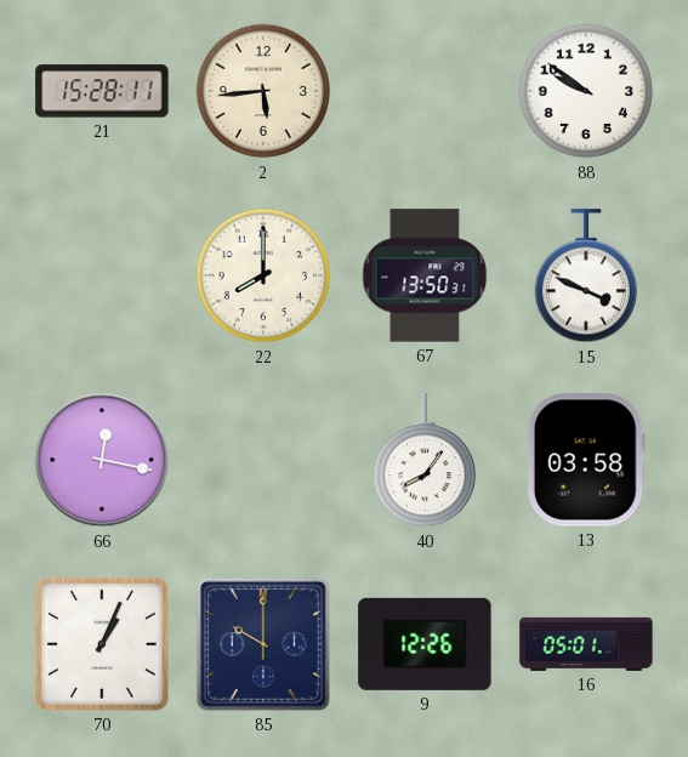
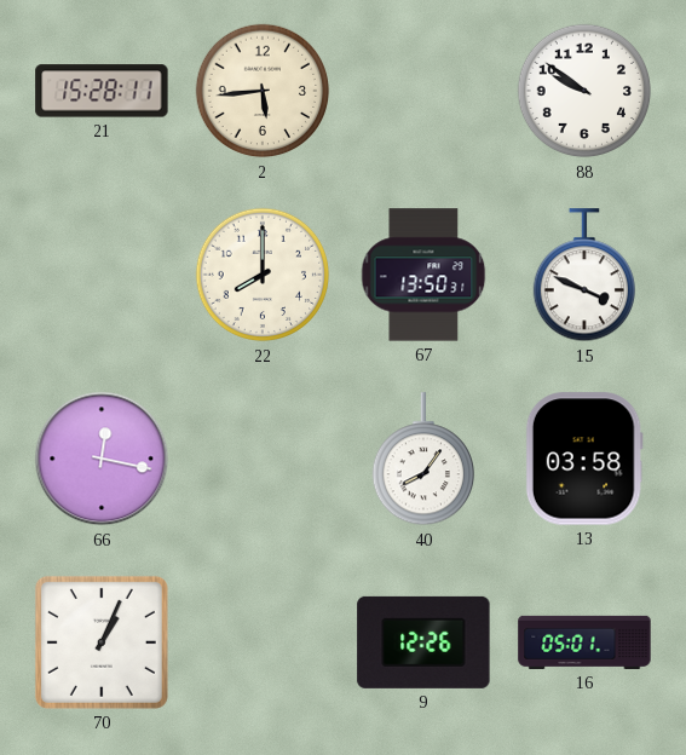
85: 10:00 -> none (263, 644)
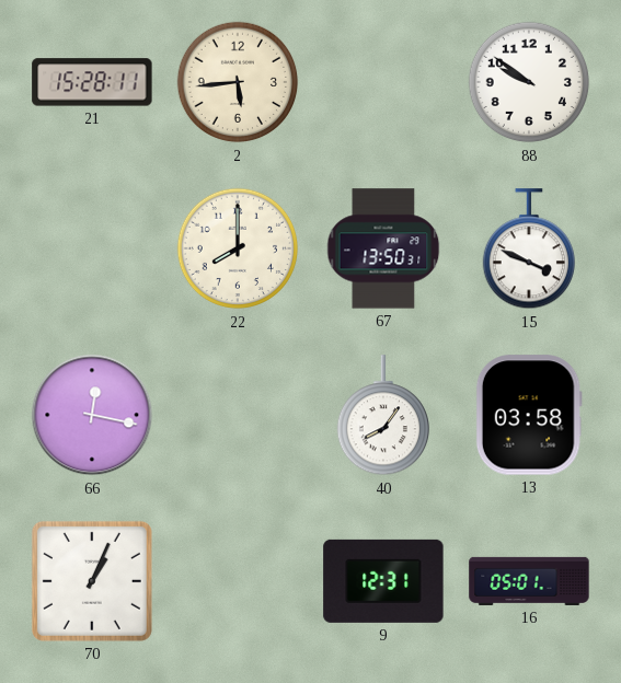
9: 12:26 -> 12:31 (383, 581)
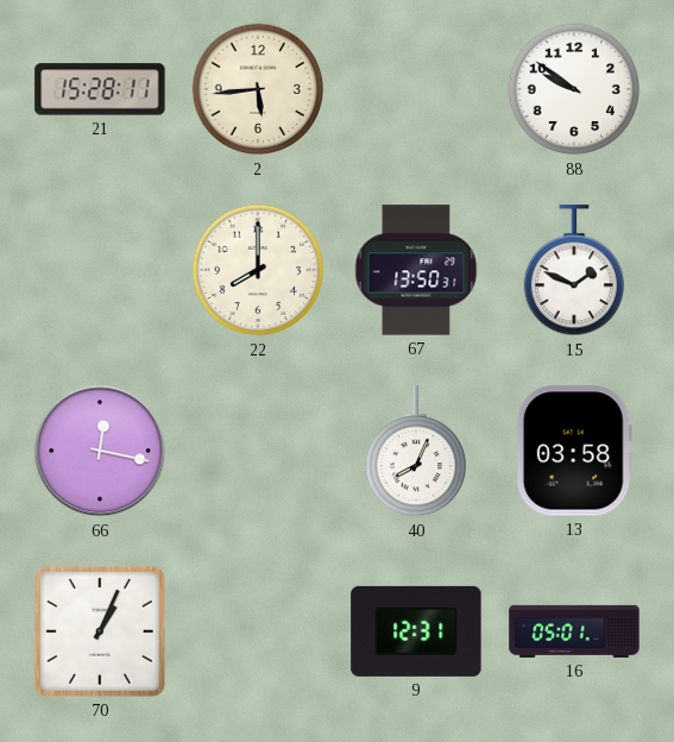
15: 3:49 -> 1:49 (573, 271)
40: 8:06 -> 8:04 (415, 452)
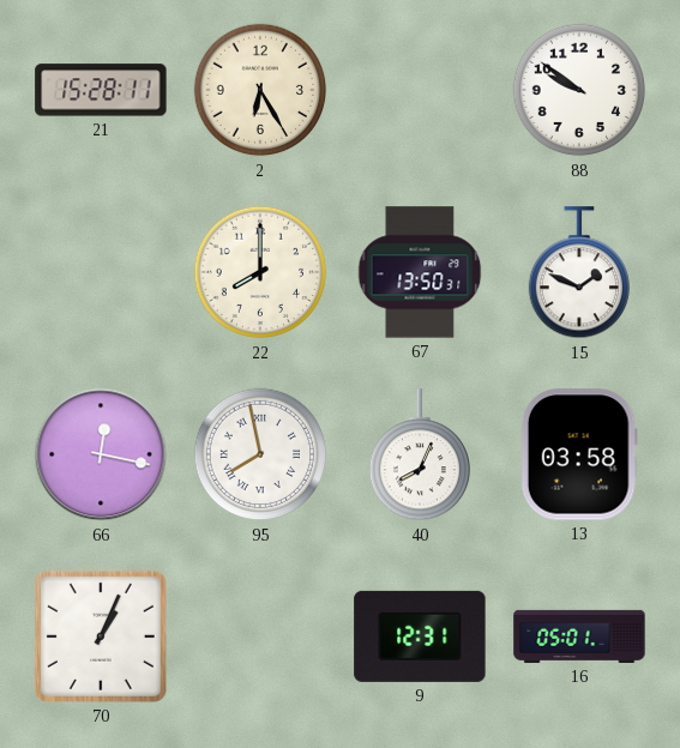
2: 5:44 -> 6:25 (260, 90)
95: none -> 7:58 (260, 454)
